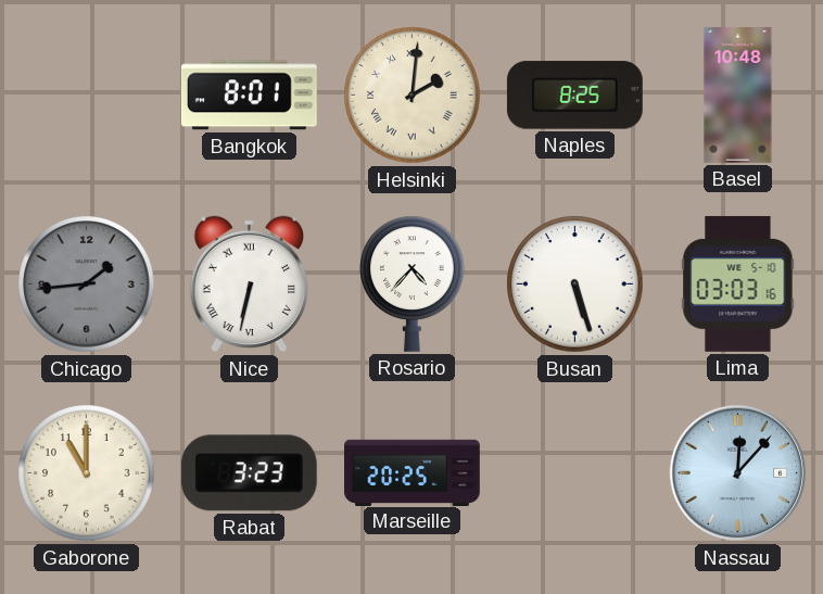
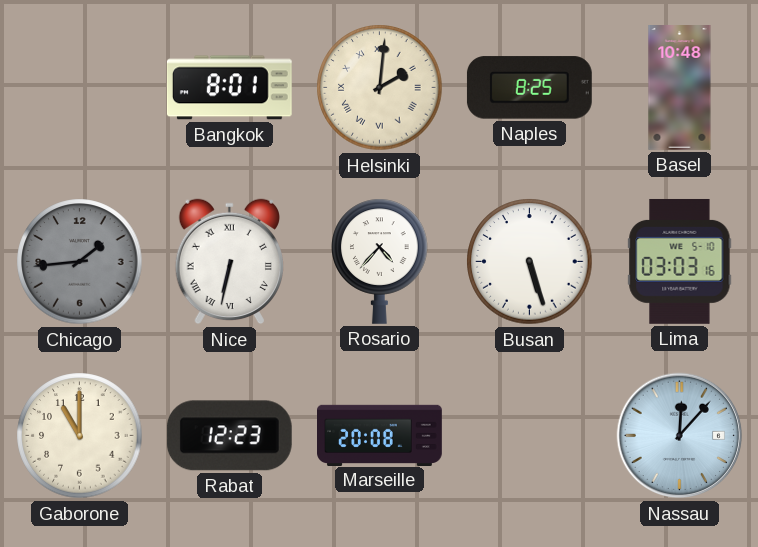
Rabat: 3:23 -> 12:23 (229, 436)
Marseille: 20:25 -> 20:08 (380, 435)
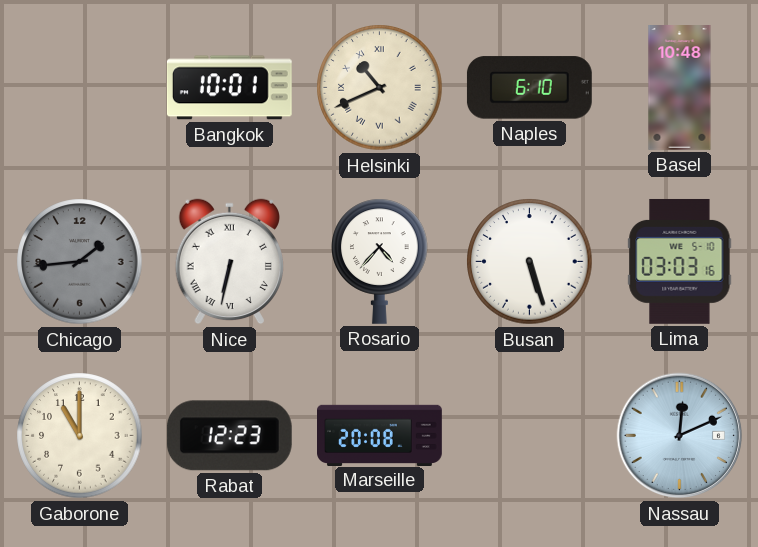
Bangkok: 8:01 -> 10:01 (229, 88)
Helsinki: 2:01 -> 10:41 (380, 88)
Naples: 8:25 -> 6:10 (529, 88)
Nassau: 12:07 -> 12:11 (680, 436)
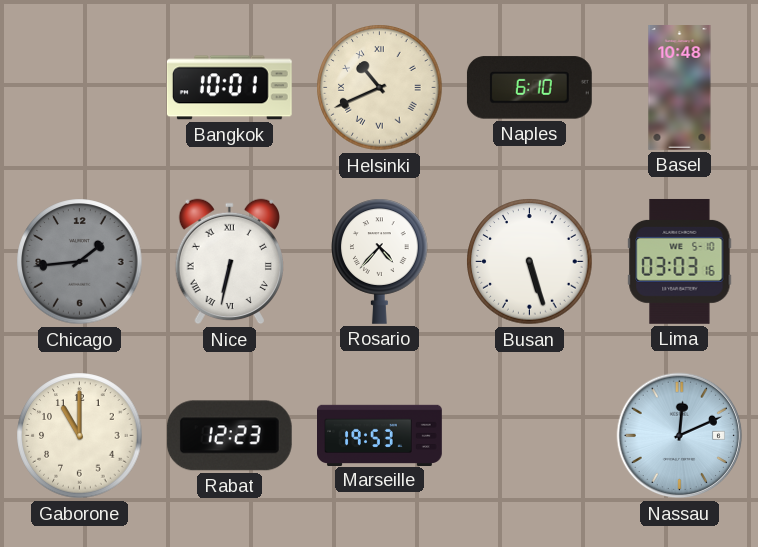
Marseille: 20:08 -> 19:53 (380, 435)
